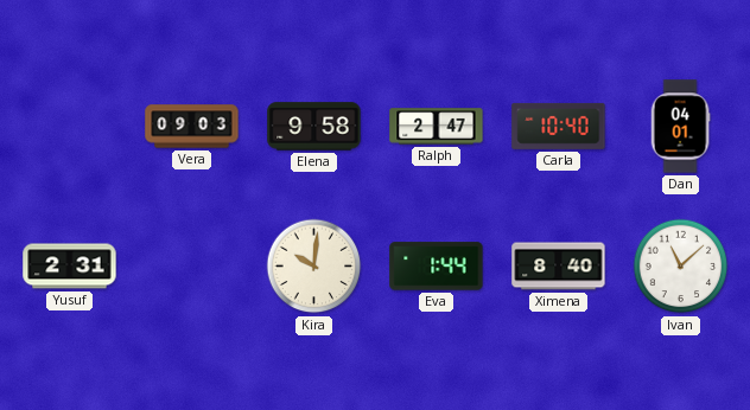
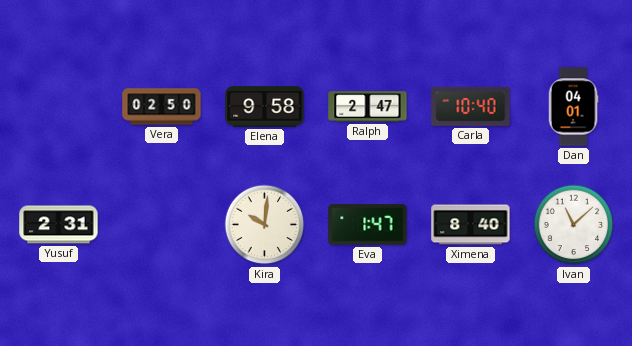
Vera: 09:03 -> 02:50 (162, 107)
Eva: 1:44 -> 1:47 (368, 225)
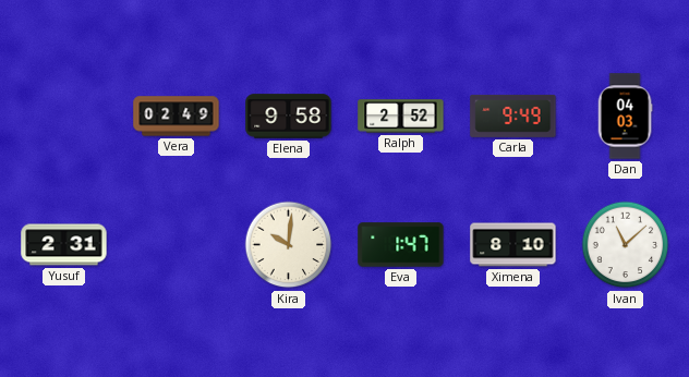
Vera: 02:50 -> 02:49 (177, 117)
Ralph: 2:47 -> 2:52 (401, 117)
Carla: 10:40 -> 9:49 (513, 115)
Dan: 04:01 -> 04:03 (625, 117)
Ximena: 8:40 -> 8:10 (513, 245)
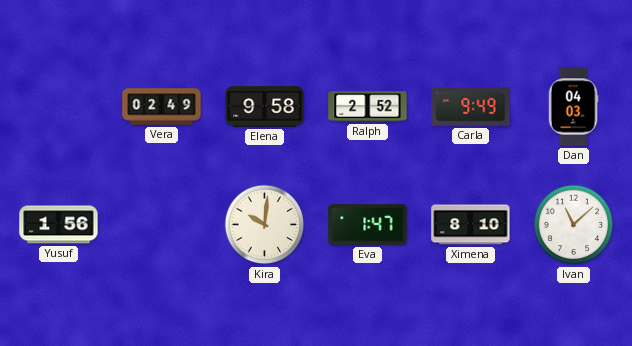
Yusuf: 2:31 -> 1:56 (59, 225)
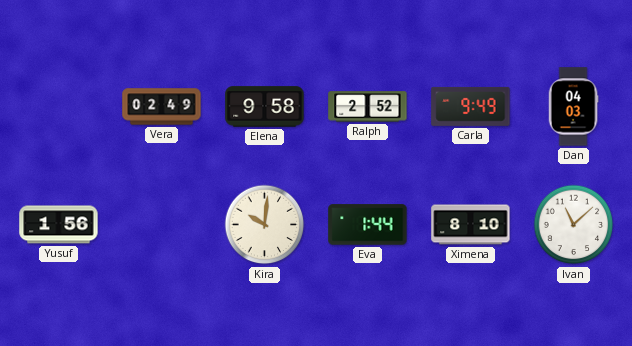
Eva: 1:47 -> 1:44 (368, 225)
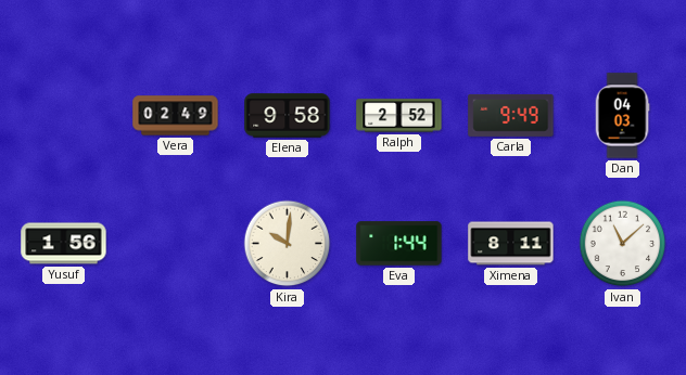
Ximena: 8:10 -> 8:11 (511, 244)
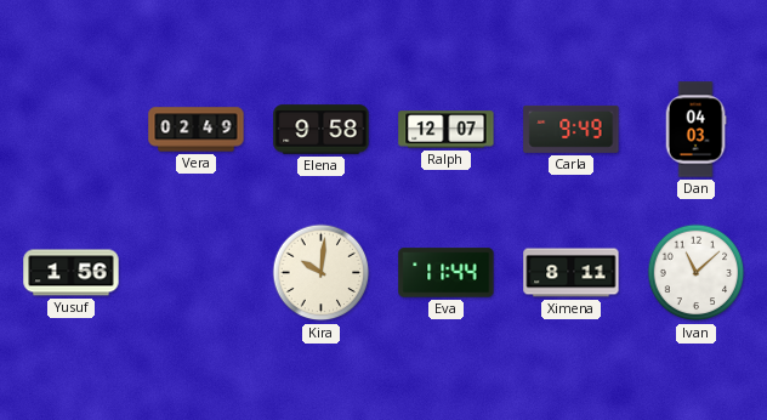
Ralph: 2:52 -> 12:07 (447, 130)
Eva: 1:44 -> 11:44 (447, 273)
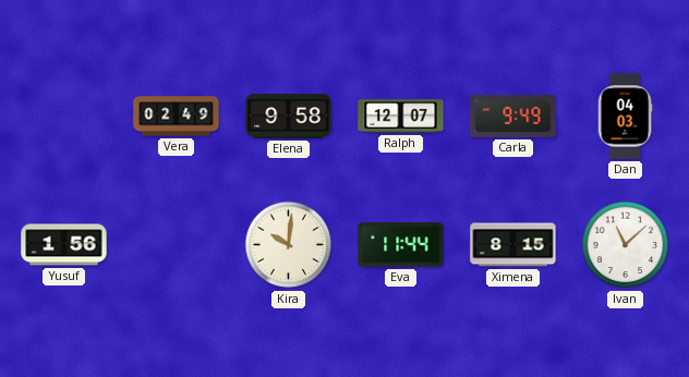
Ximena: 8:11 -> 8:15 (513, 245)
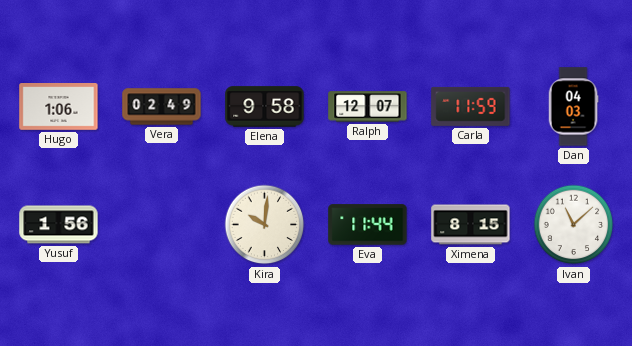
Hugo: none -> 1:06 (59, 107)
Carla: 9:49 -> 11:59 (471, 106)
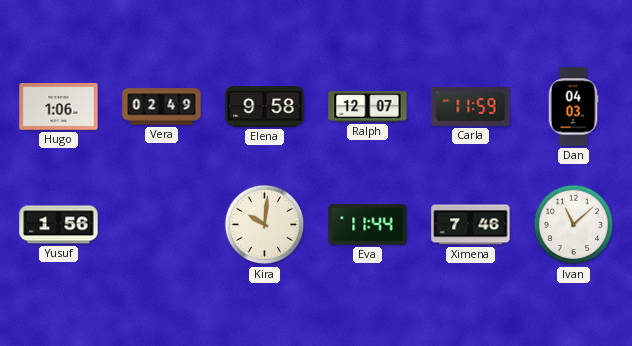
Ximena: 8:15 -> 7:46 (471, 225)
